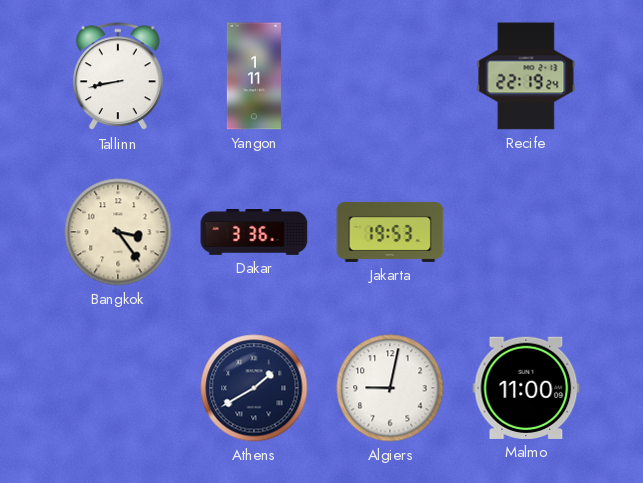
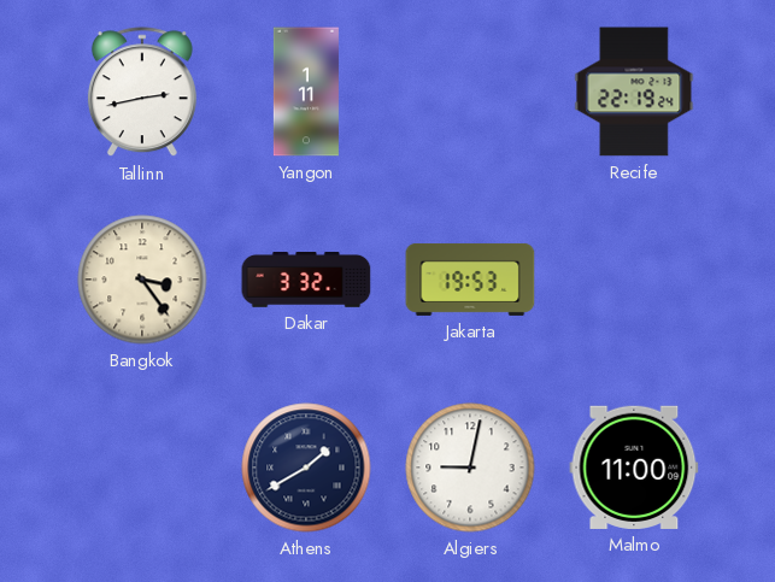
Tallinn: 8:43 -> 2:43 (142, 93)
Dakar: 3:36 -> 3:32 (306, 281)
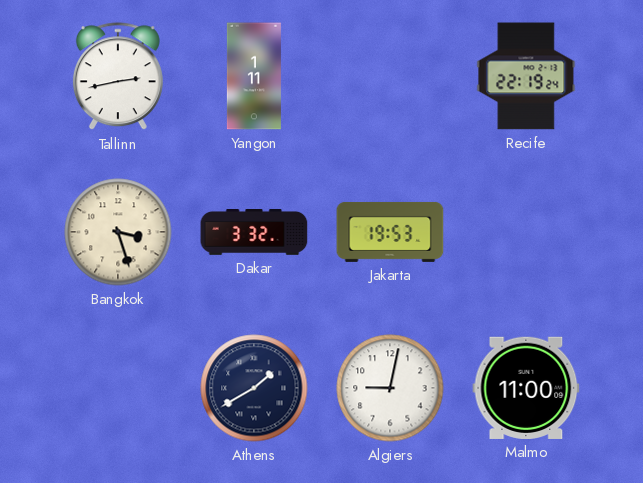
Bangkok: 3:24 -> 3:27 (118, 232)
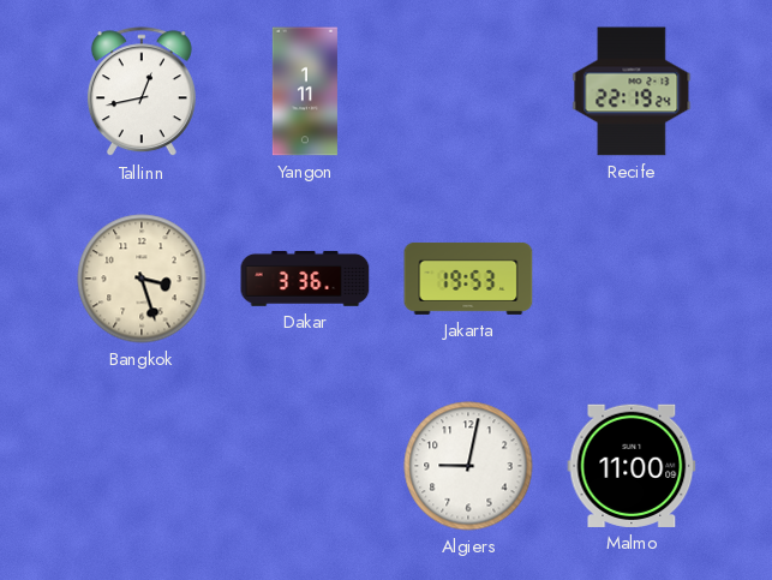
Tallinn: 2:43 -> 12:43 (142, 92)
Dakar: 3:32 -> 3:36 (305, 280)
Athens: 1:40 -> none (254, 388)
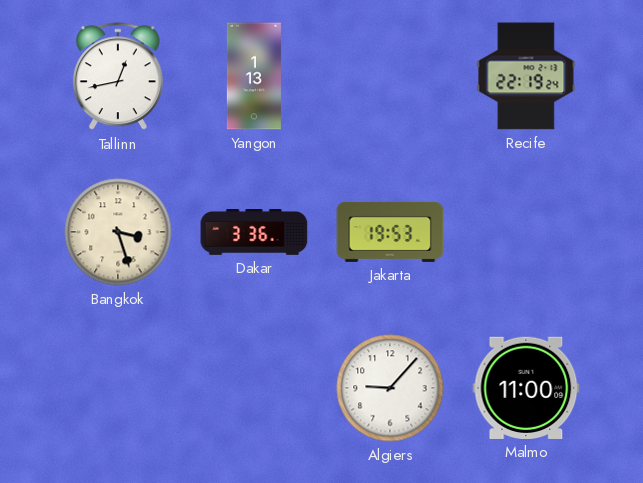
Yangon: 1:11 -> 1:13 (254, 76)
Algiers: 9:02 -> 9:07 (390, 388)
